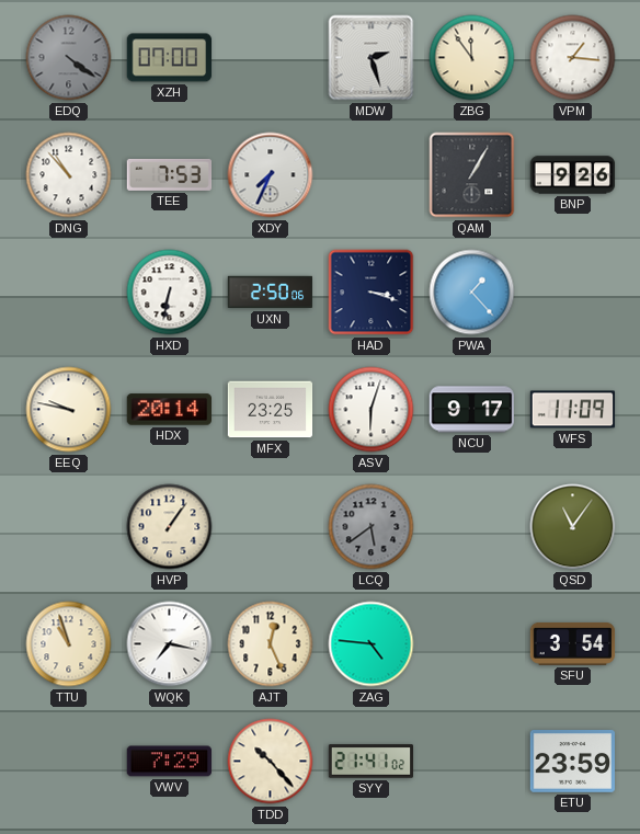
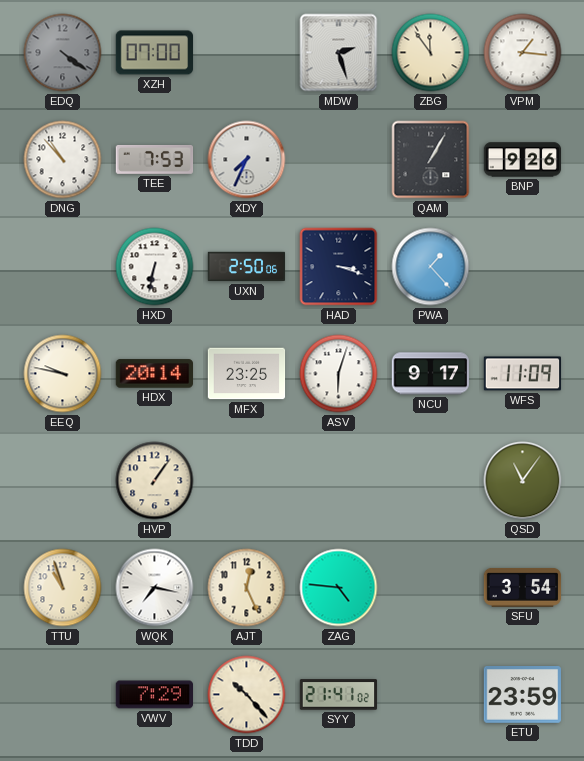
LCQ: 5:39 -> none (372, 527)
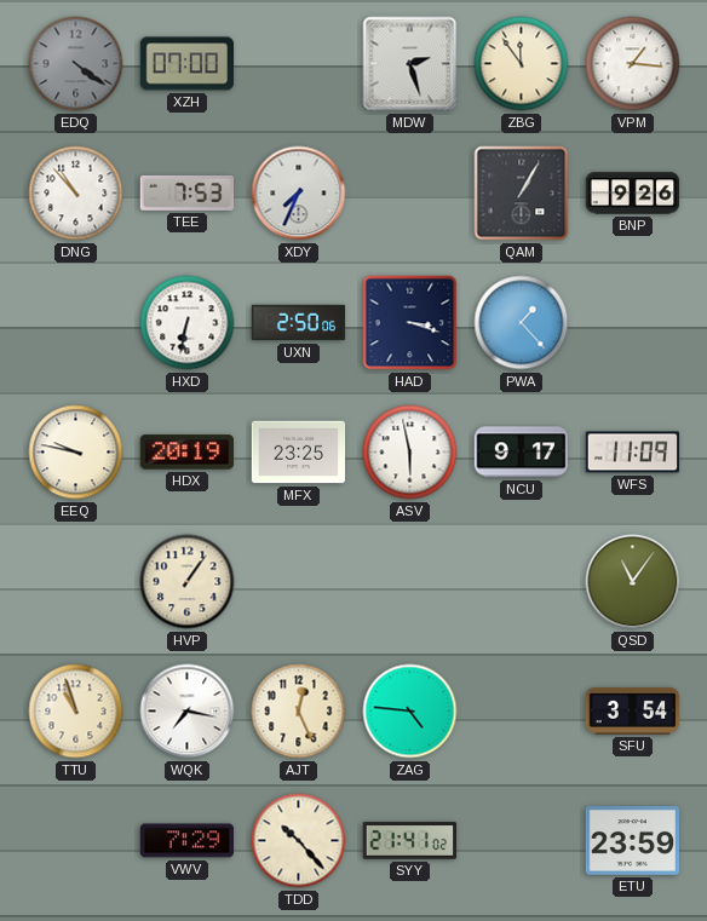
HDX: 20:14 -> 20:19 (186, 453)
ASV: 6:03 -> 5:58 (410, 453)
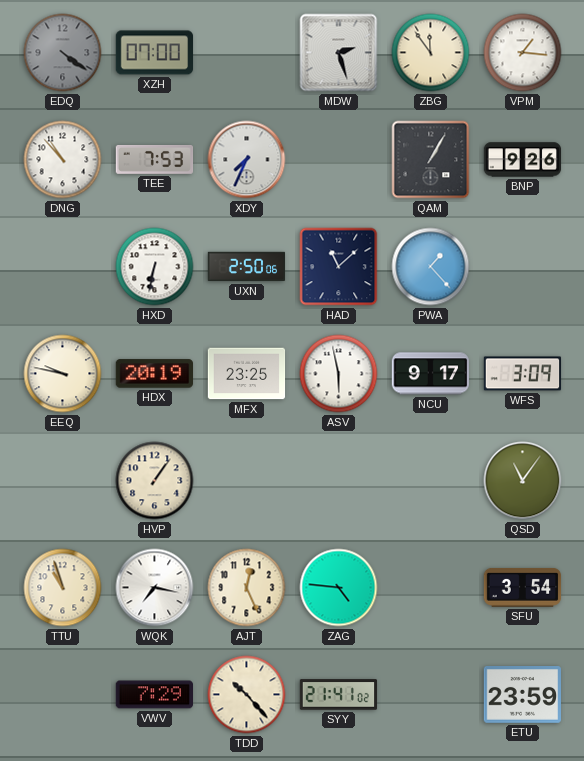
HAD: 3:18 -> 11:08 (339, 267)
WFS: 11:09 -> 3:09 (523, 374)
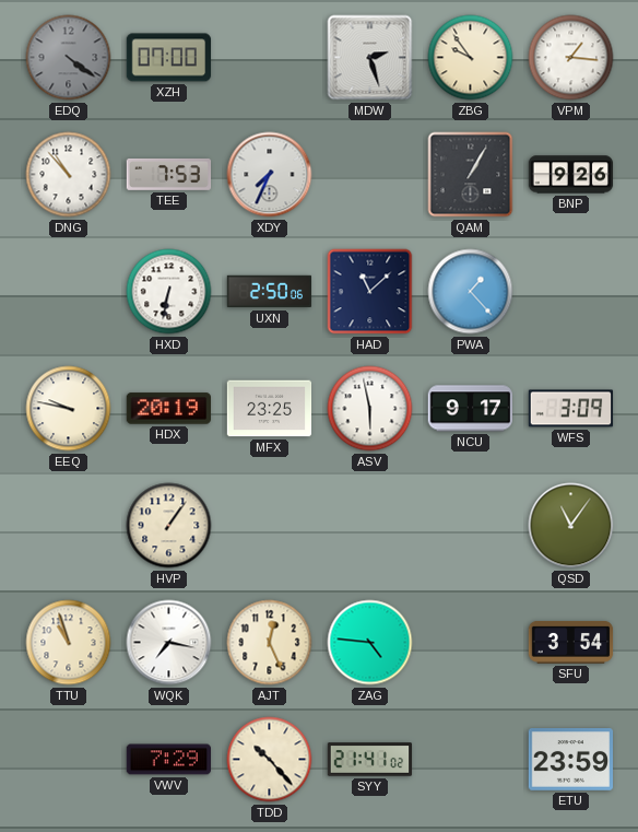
ZBG: 11:54 -> 9:54 (471, 58)
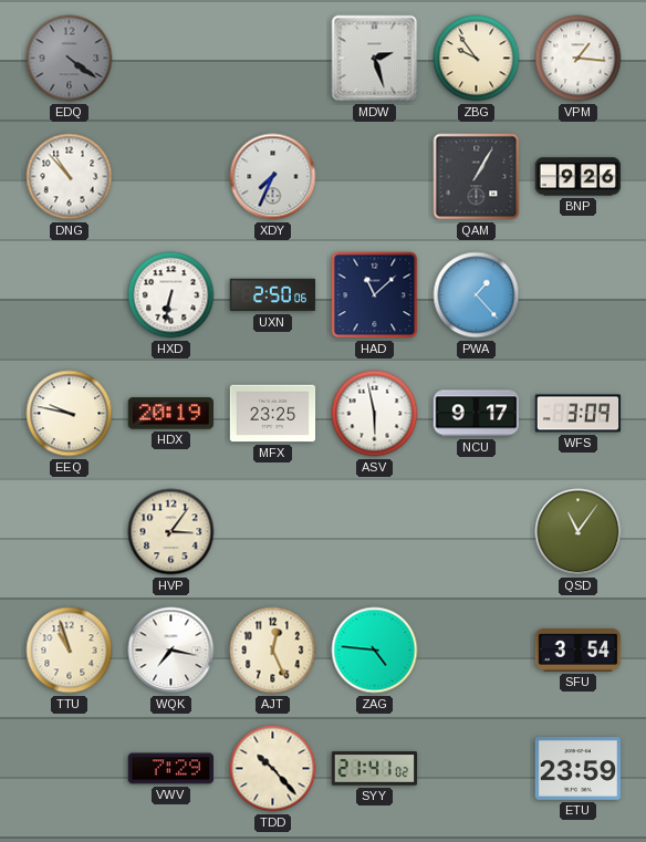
XZH: 07:00 -> none (169, 58)
TEE: 7:53 -> none (169, 174)
HVP: 1:06 -> 3:06 (171, 532)
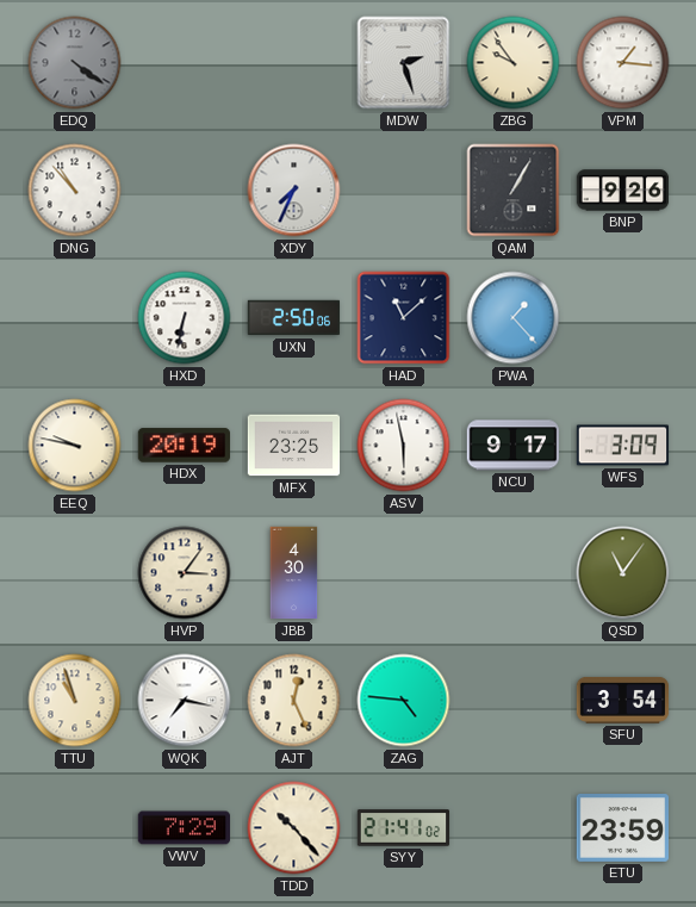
JBB: none -> 4:30 (294, 573)
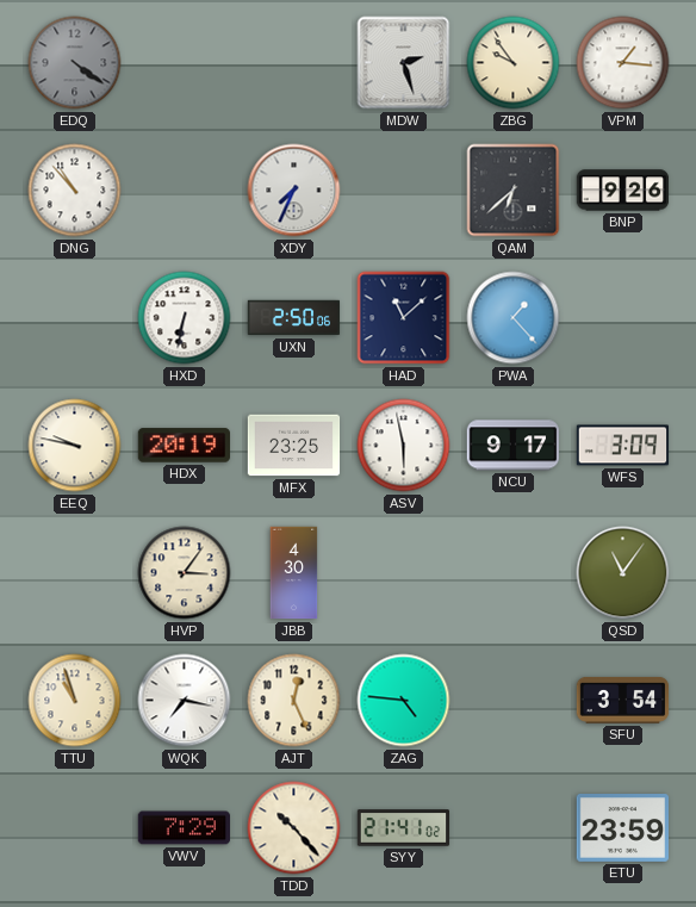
QAM: 1:05 -> 6:38 (514, 191)
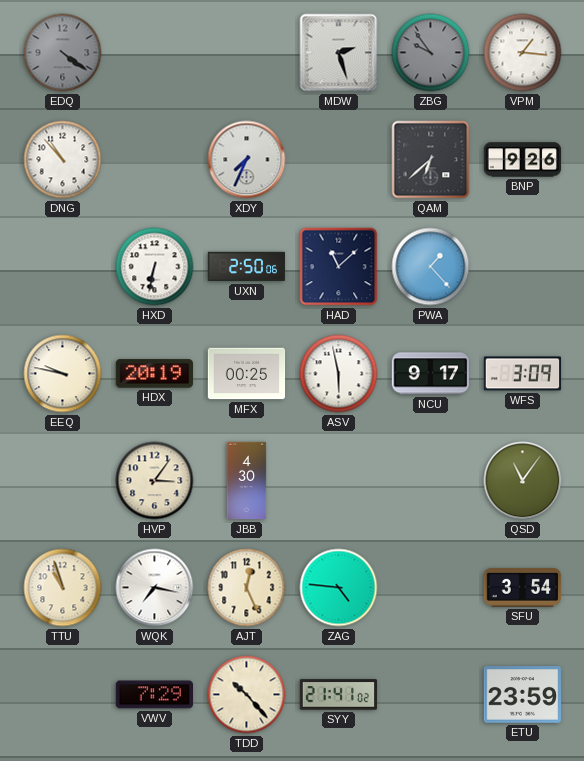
ZBG dial: cream -> grey (431, 53)
MFX: 23:25 -> 00:25 (247, 374)
